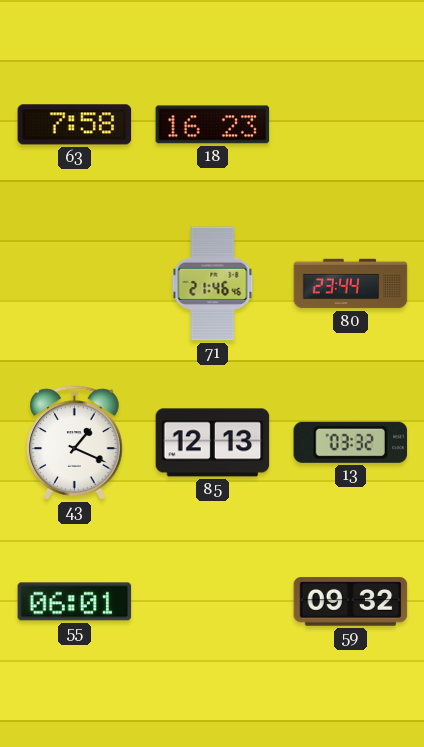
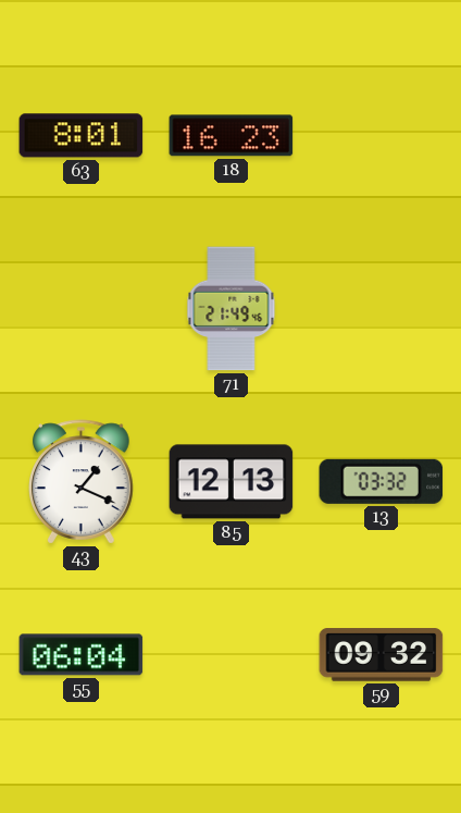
63: 7:58 -> 8:01 (82, 136)
71: 21:46 -> 21:49 (232, 309)
80: 23:44 -> none (351, 284)
55: 06:01 -> 06:04 (82, 655)
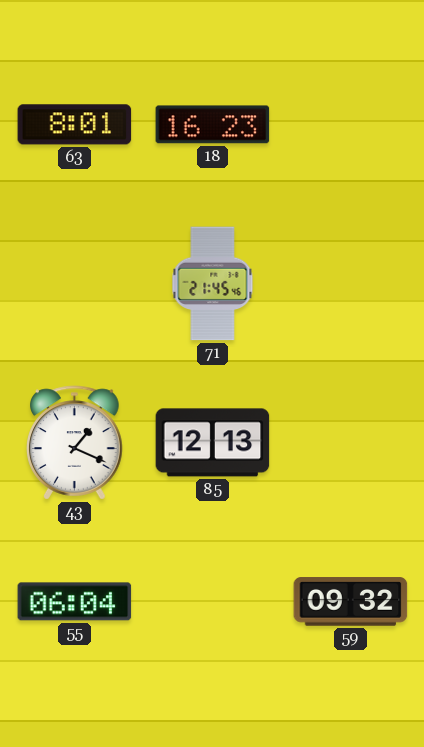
71: 21:49 -> 21:45 (213, 284)
13: 03:32 -> none (382, 481)
